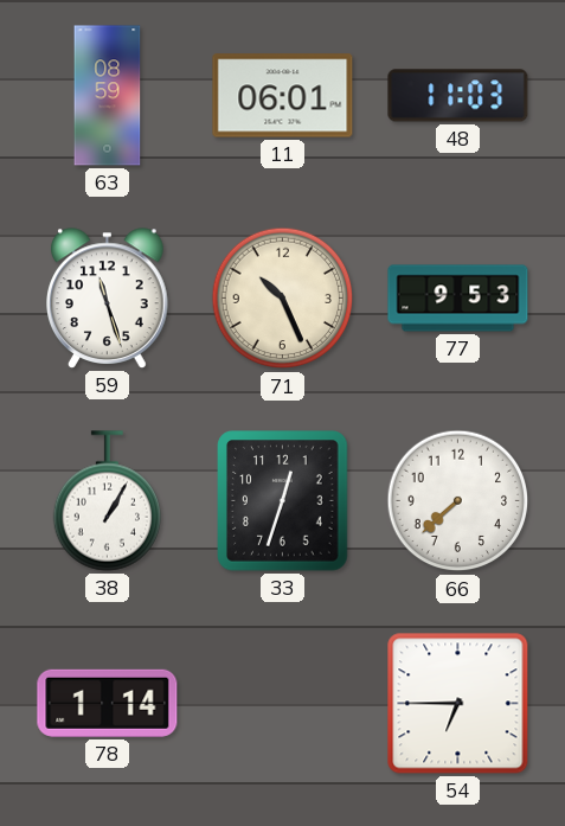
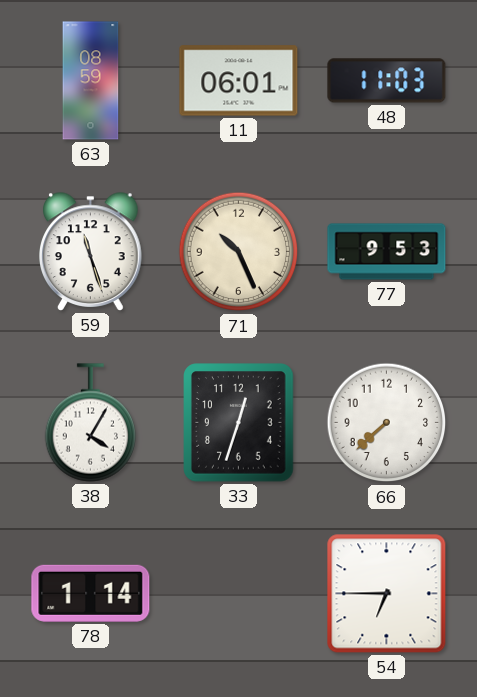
38: 1:05 -> 4:05 (90, 423)
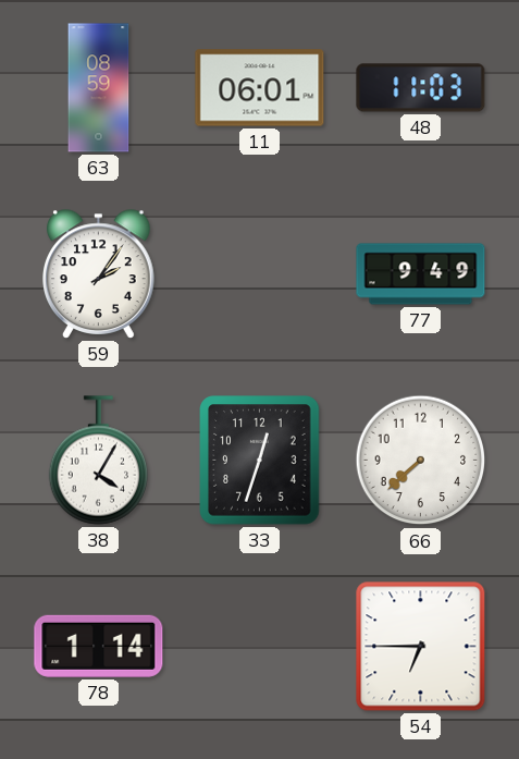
59: 11:27 -> 2:06 (99, 274)
71: 10:26 -> none (239, 252)
77: 9:53 -> 9:49 (421, 274)
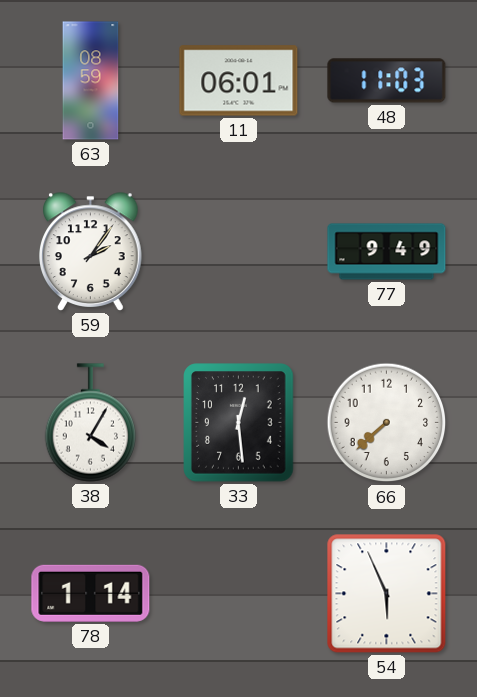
33: 12:33 -> 12:29 (239, 423)
54: 6:45 -> 5:56 (387, 594)
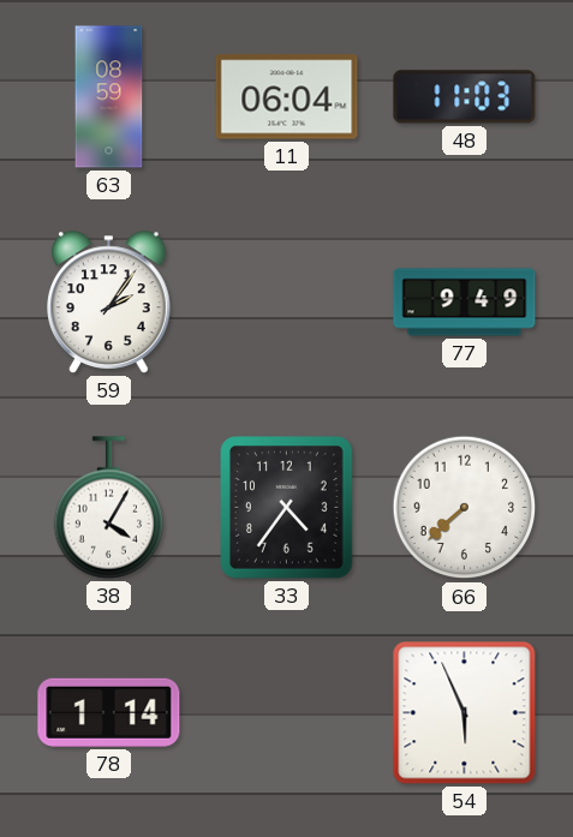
11: 06:01 -> 06:04 (287, 97)
33: 12:29 -> 4:36 (287, 508)
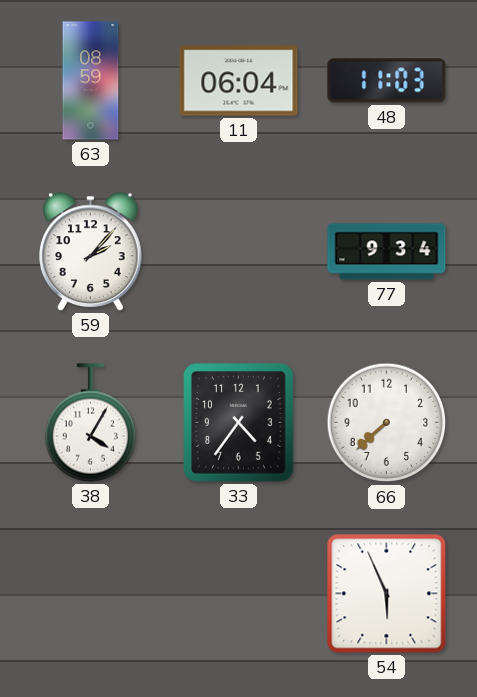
59: 2:06 -> 2:07 (91, 252)
77: 9:49 -> 9:34 (387, 252)
78: 1:14 -> none (109, 712)
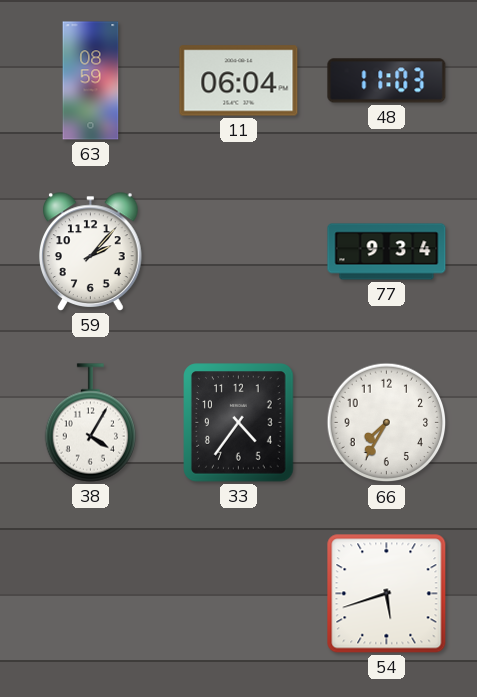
66: 7:38 -> 7:35 (387, 423)
54: 5:56 -> 5:42 (387, 594)
